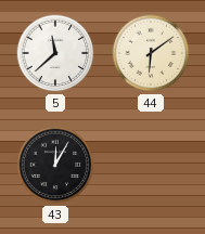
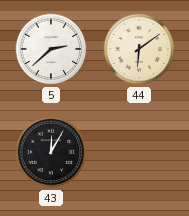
5: 11:38 -> 2:38 (51, 49)
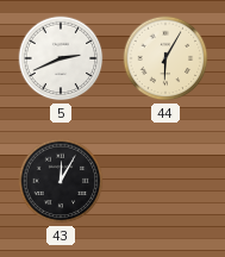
5: 2:38 -> 2:41 (61, 58)
44: 6:09 -> 6:05 (165, 58)
